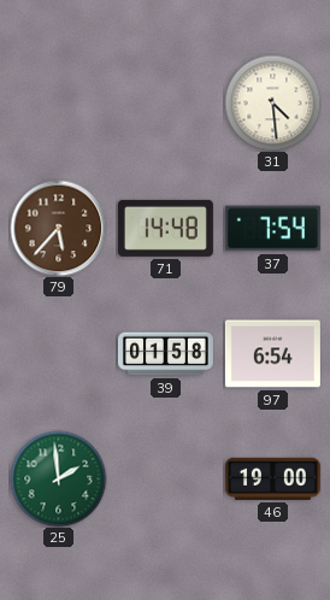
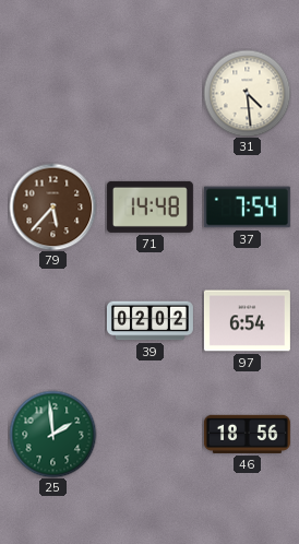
39: 01:58 -> 02:02 (149, 321)
46: 19:00 -> 18:56 (247, 434)
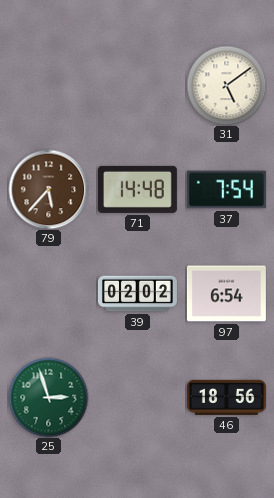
31: 4:29 -> 5:09 (226, 85)
25: 1:59 -> 2:57 (48, 397)
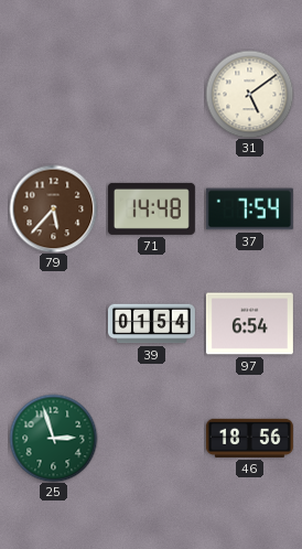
39: 02:02 -> 01:54 (151, 324)
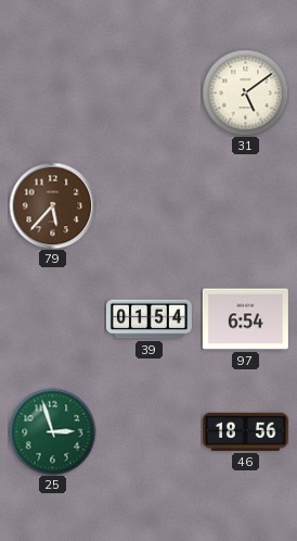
71: 14:48 -> none (151, 208)
37: 7:54 -> none (249, 209)
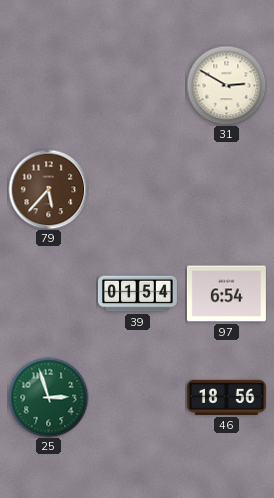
31: 5:09 -> 2:50 (226, 85)
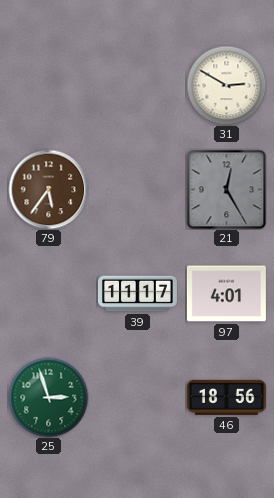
79: 5:37 -> 5:36 (48, 189)
21: none -> 12:25 (226, 189)
39: 01:54 -> 11:17 (137, 294)
97: 6:54 -> 4:01 (226, 294)
